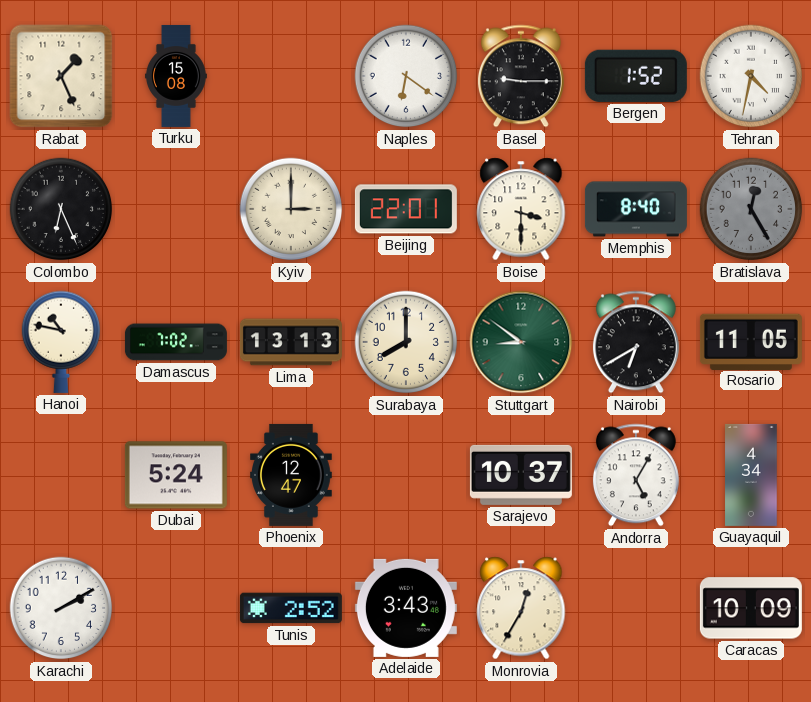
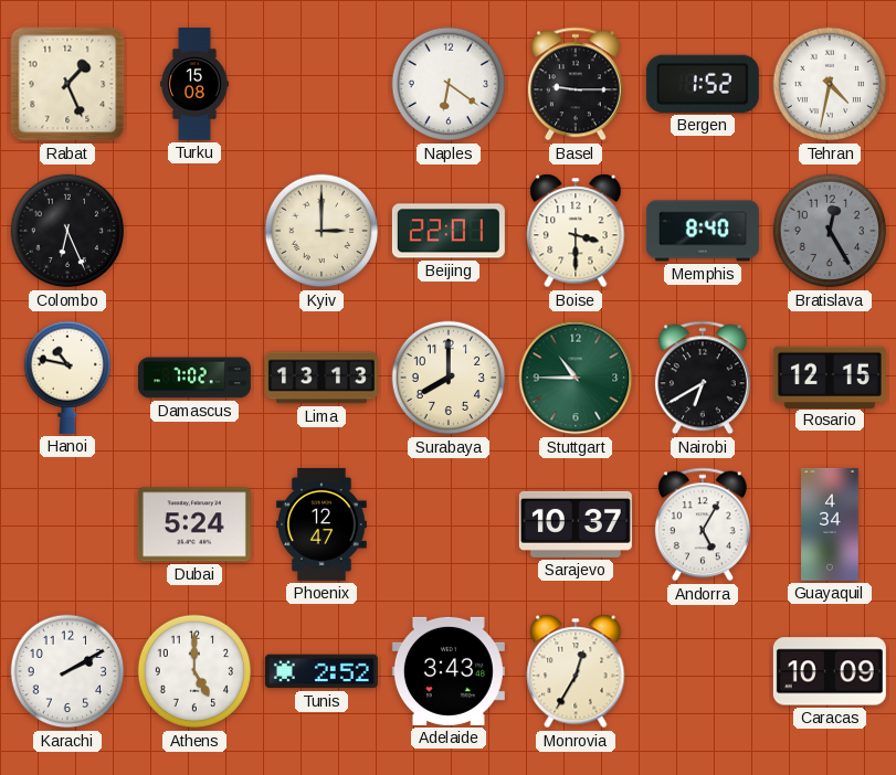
Stuttgart: 8:51 -> 10:45 (576, 378)
Rosario: 11:05 -> 12:15 (830, 376)
Athens: none -> 5:00 (194, 671)
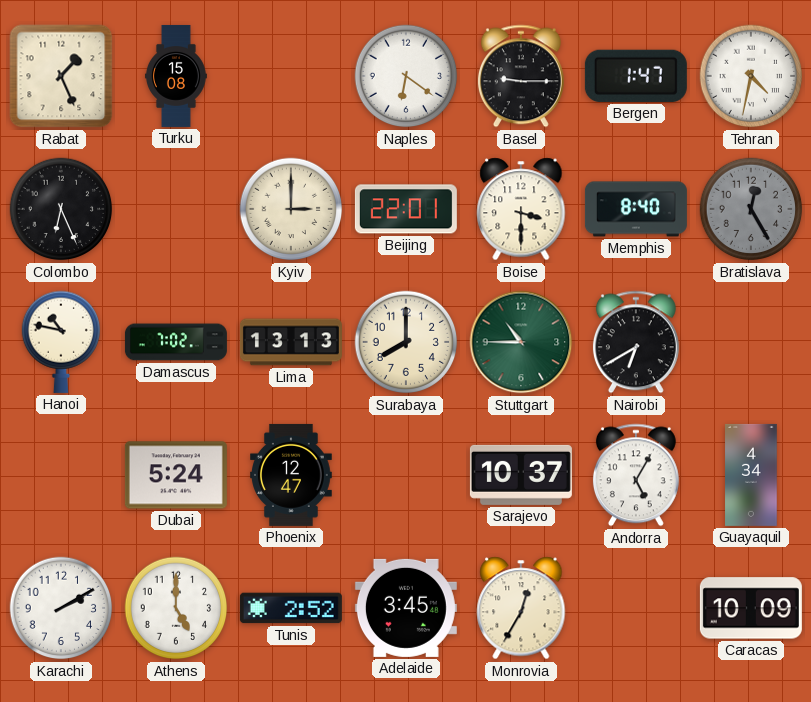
Bergen: 1:52 -> 1:47 (636, 76)
Rosario: 12:15 -> none (830, 376)
Adelaide: 3:43 -> 3:45 (406, 608)
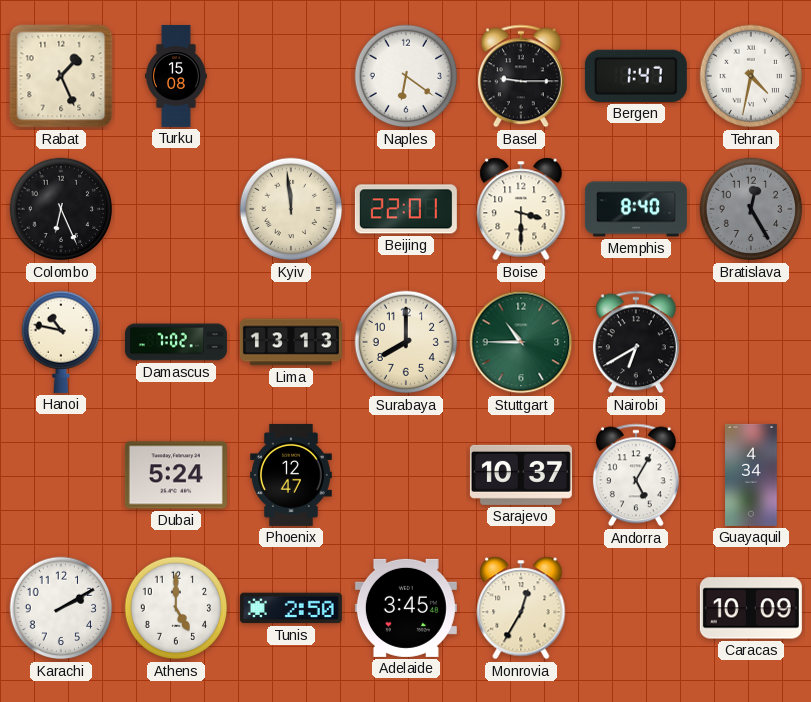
Kyiv: 3:00 -> 11:59 (291, 209)
Tunis: 2:52 -> 2:50 (291, 608)
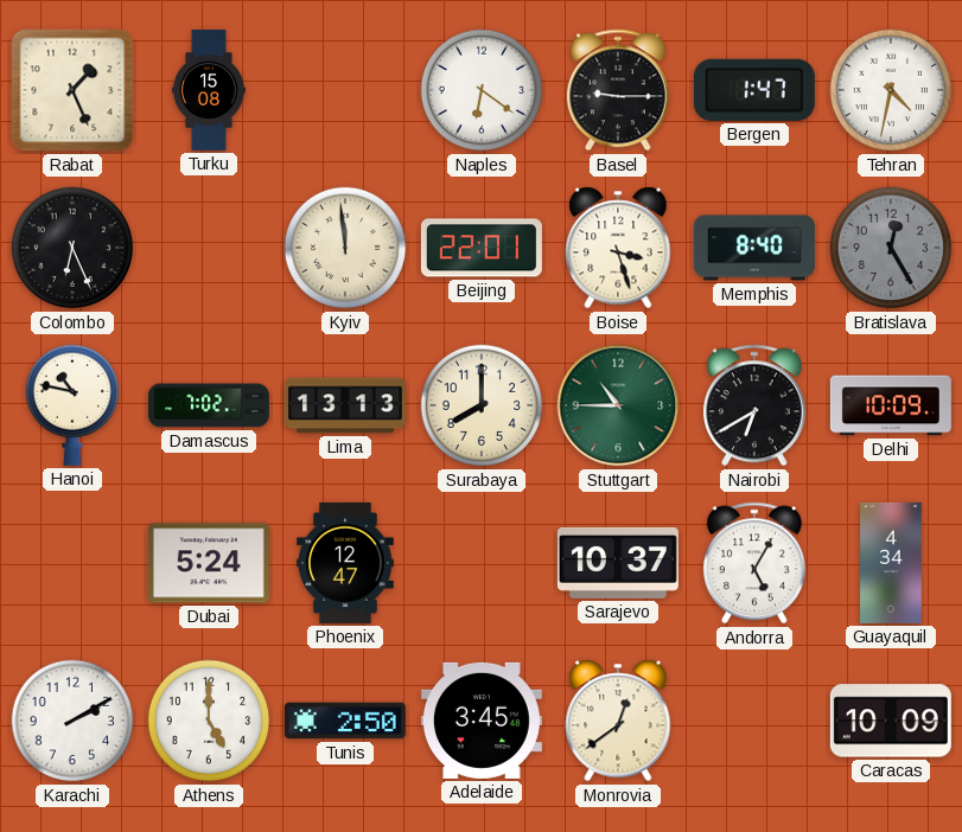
Boise: 3:30 -> 3:27 (618, 248)
Delhi: none -> 10:09 (891, 405)
Monrovia: 12:35 -> 12:39 (618, 721)
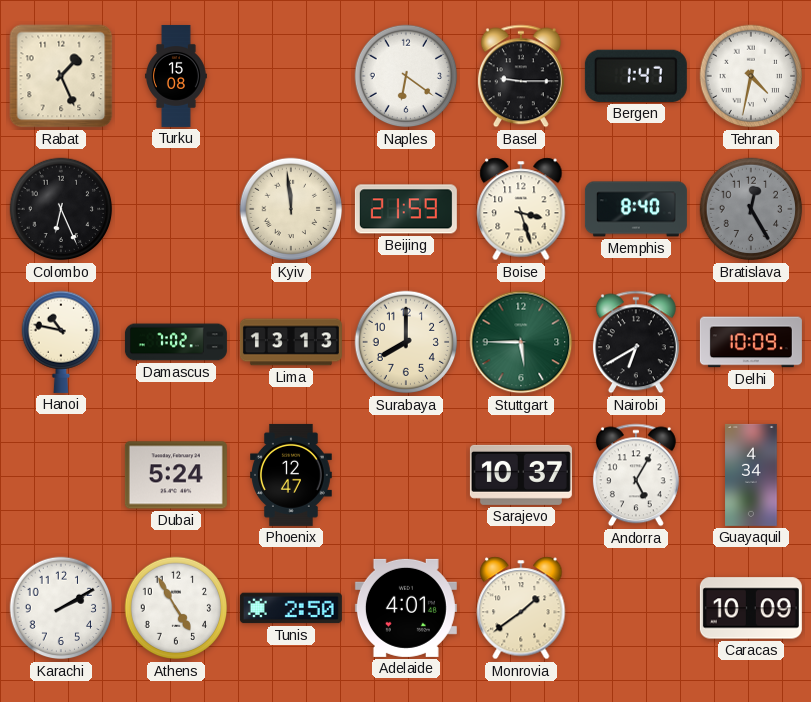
Beijing: 22:01 -> 21:59 (406, 209)
Stuttgart: 10:45 -> 5:45 (521, 342)
Athens: 5:00 -> 4:55 (176, 608)
Adelaide: 3:45 -> 4:01 (406, 608)
Monrovia: 12:39 -> 1:39 (521, 608)
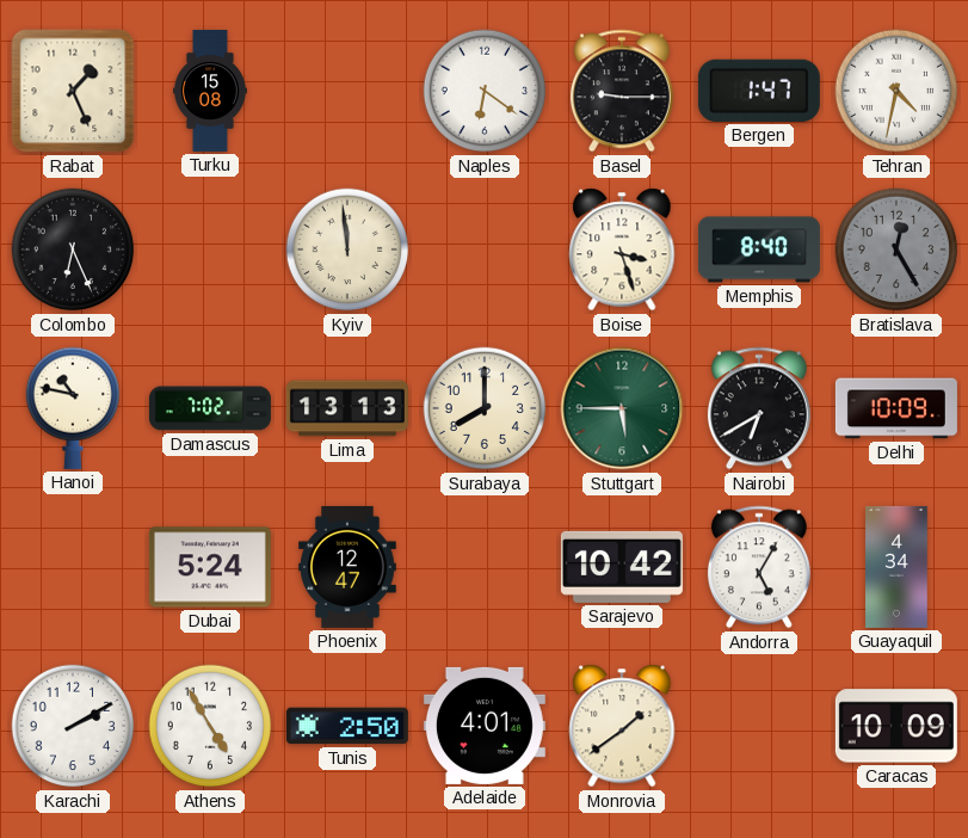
Beijing: 21:59 -> none (406, 209)
Sarajevo: 10:37 -> 10:42 (622, 567)
